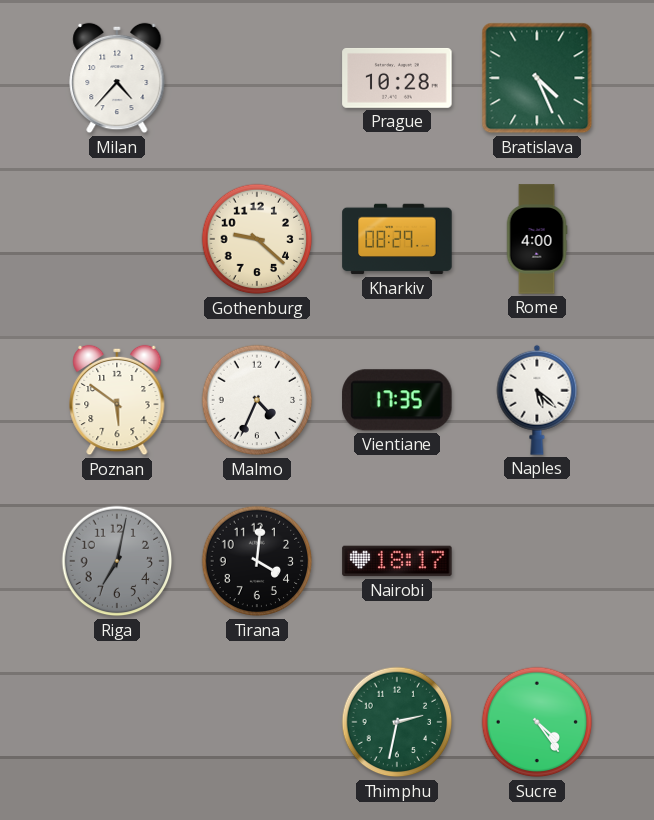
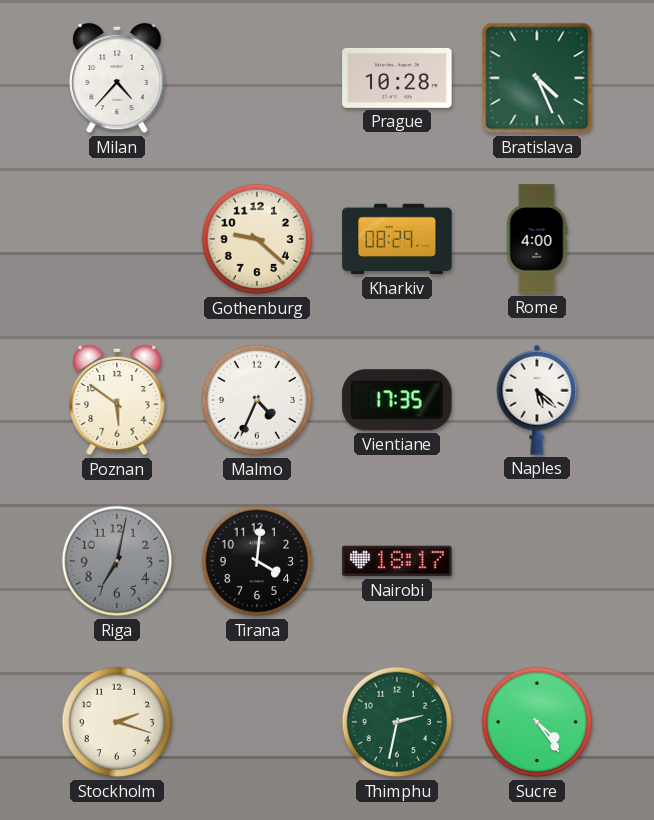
Stockholm: none -> 2:18 (117, 722)
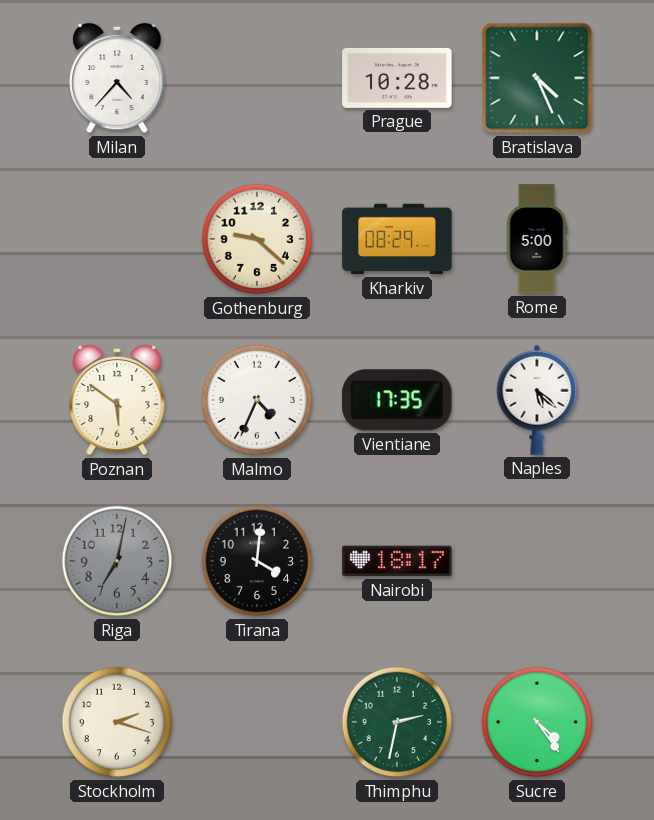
Rome: 4:00 -> 5:00 (537, 239)
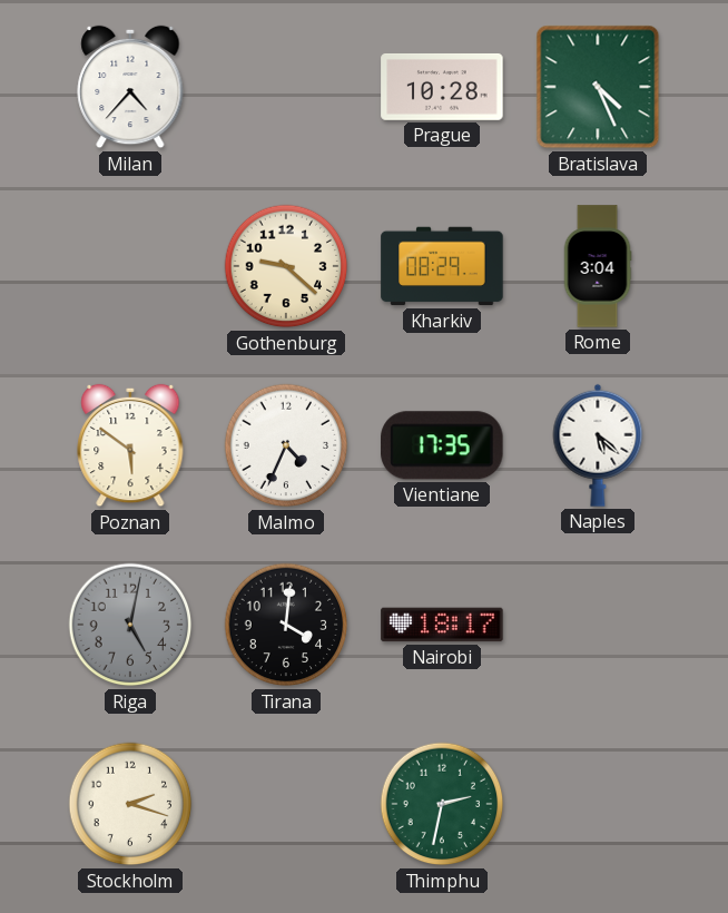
Rome: 5:00 -> 3:04 (598, 266)
Riga: 7:02 -> 5:02 (130, 625)
Sucre: 4:24 -> none (537, 722)
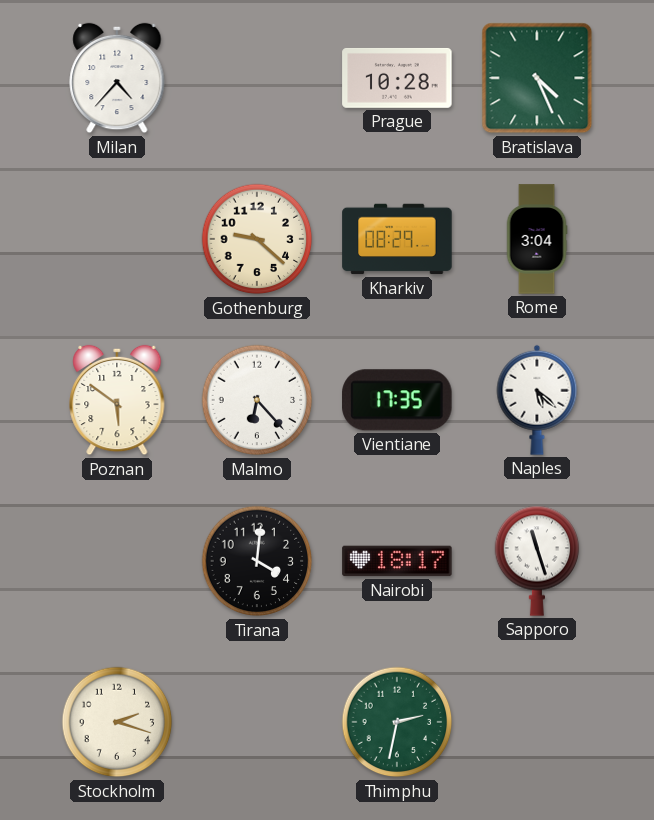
Malmo: 4:34 -> 6:23 (257, 400)
Riga: 5:02 -> none (130, 625)
Sapporo: none -> 11:27 (537, 561)
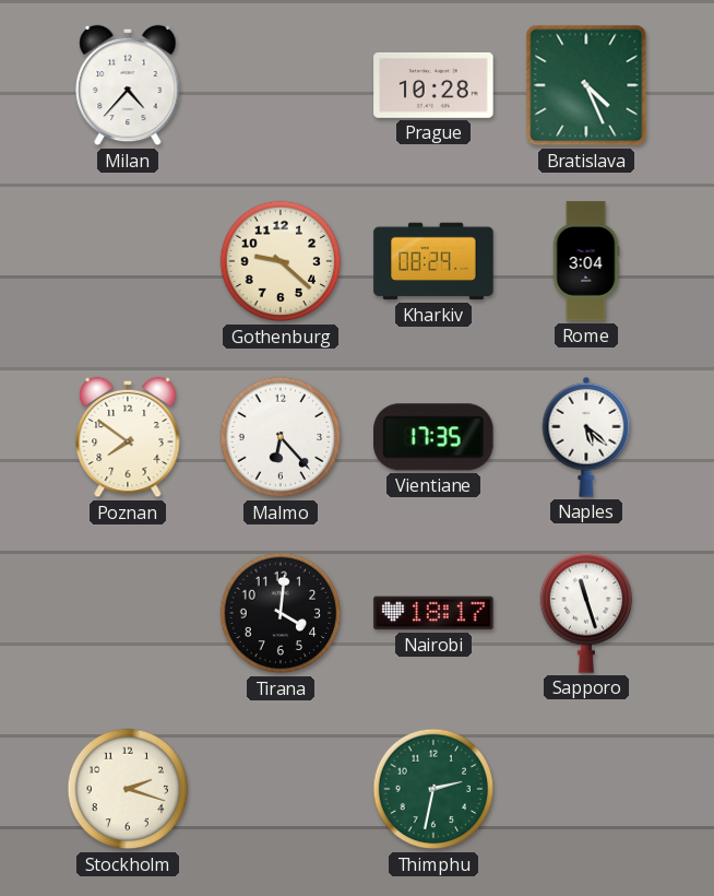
Poznan: 5:51 -> 7:51 (128, 437)
